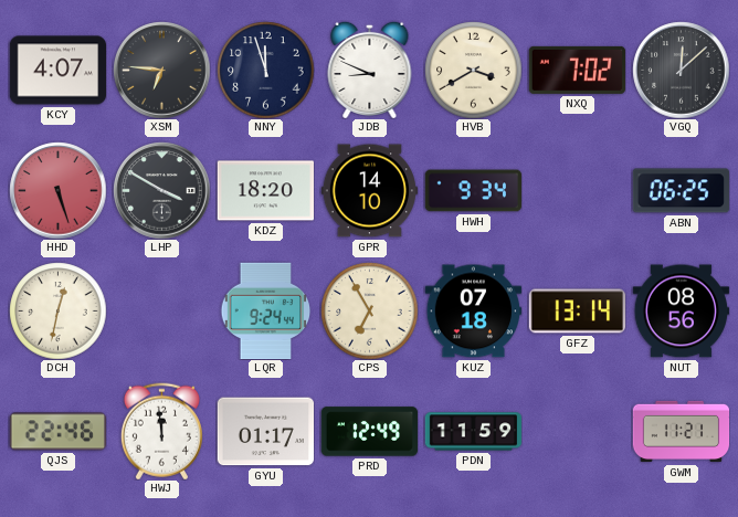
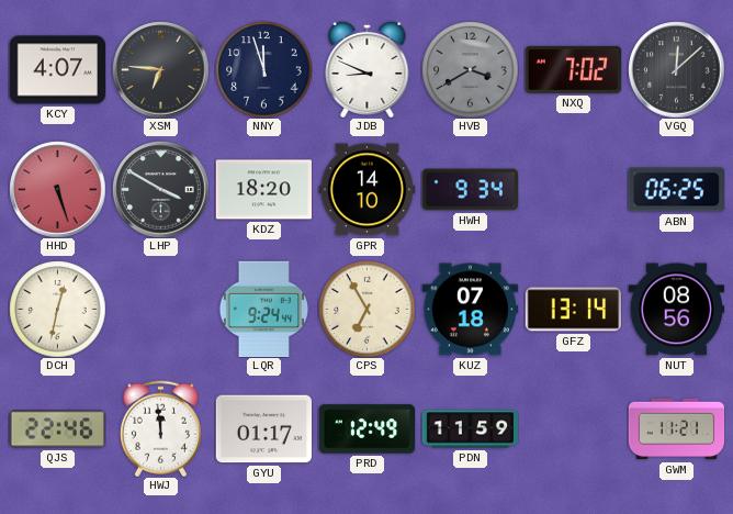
HVB dial: cream -> grey (470, 69)
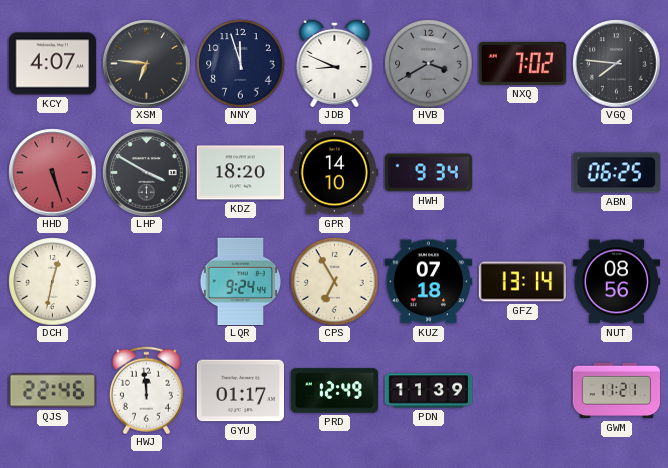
VGQ: 12:08 -> 7:46 (616, 63)
PDN: 11:59 -> 11:39 (428, 391)
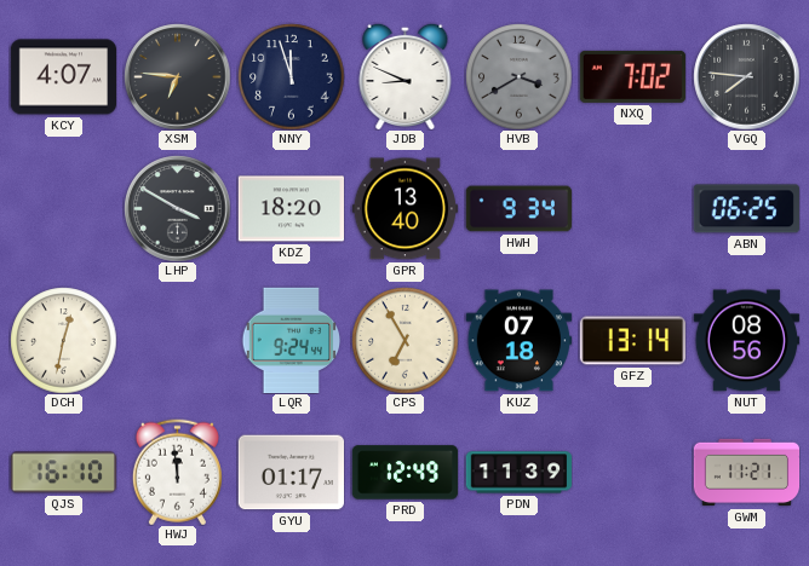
HHD: 5:27 -> none (52, 172)
GPR: 14:10 -> 13:40 (404, 209)
QJS: 22:46 -> 16:10 (63, 473)
